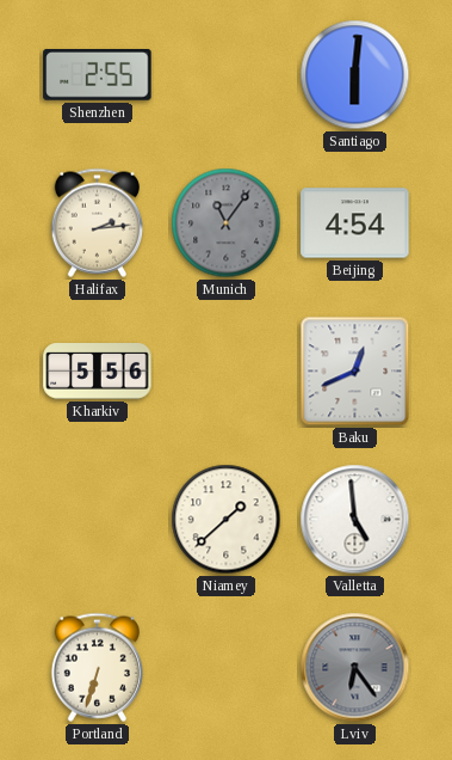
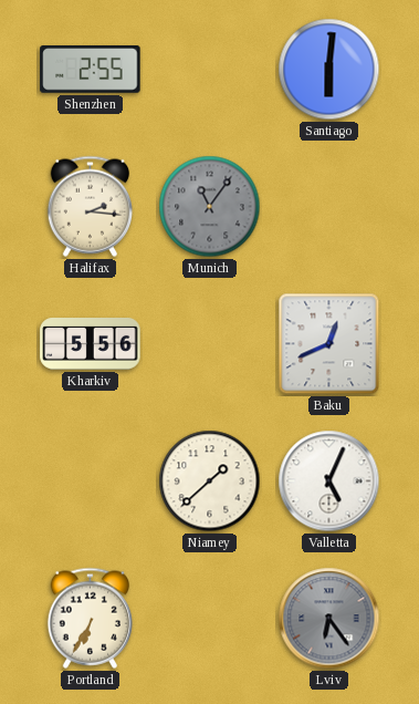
Halifax: 2:14 -> 2:16 (90, 206)
Beijing: 4:54 -> none (355, 223)
Valletta: 4:59 -> 5:04 (329, 482)
Portland: 6:33 -> 6:35 (90, 618)
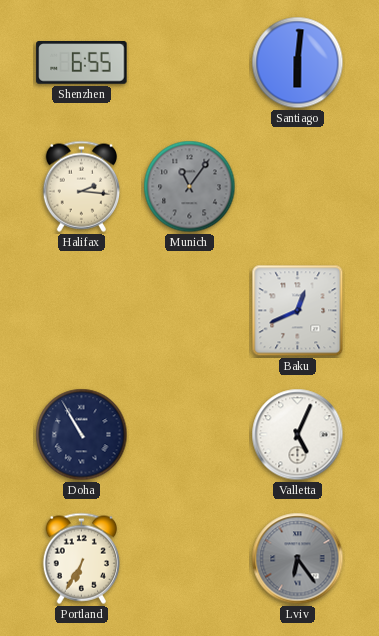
Shenzhen: 2:55 -> 6:55 (82, 63)
Kharkiv: 5:56 -> none (91, 344)
Doha: none -> 10:55 (82, 435)
Niamey: 1:38 -> none (210, 482)
